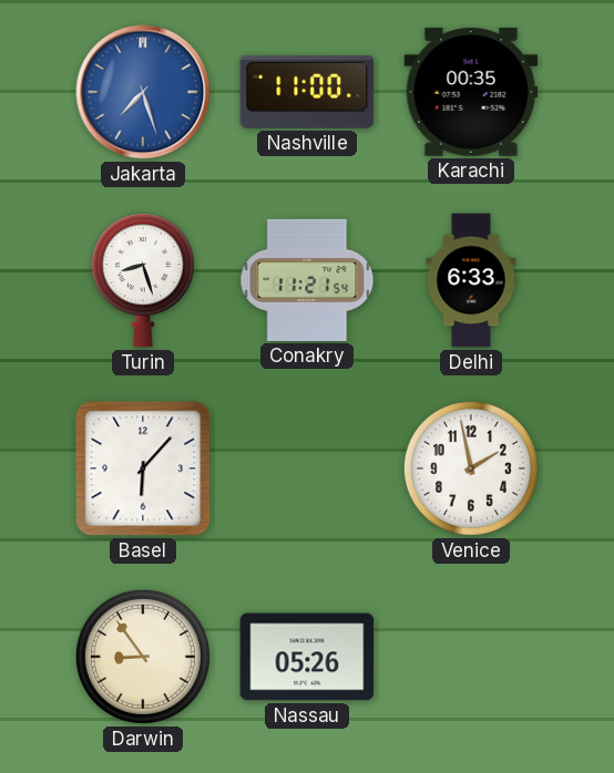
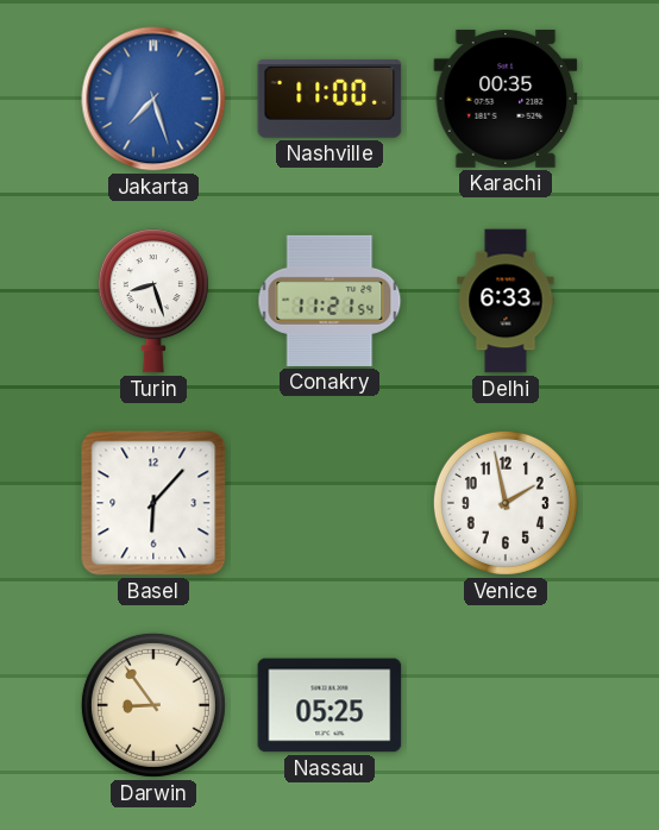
Nassau: 05:26 -> 05:25 (329, 705)
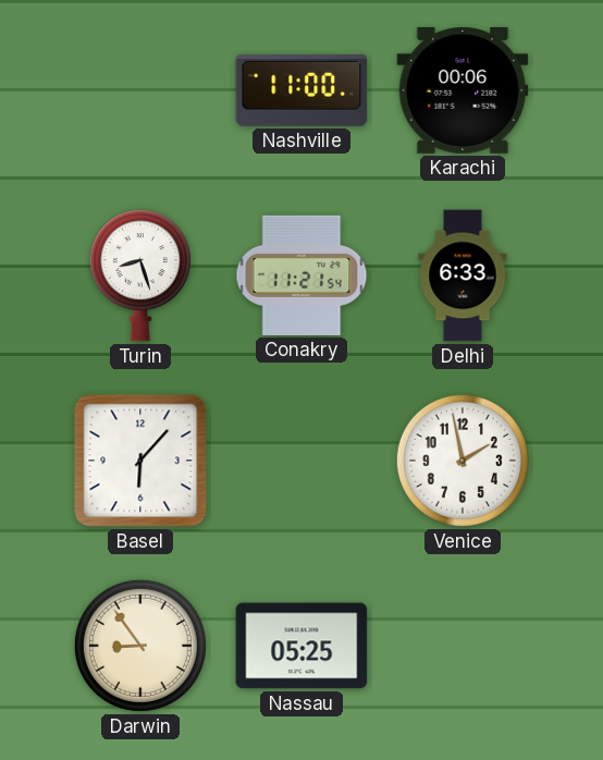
Jakarta: 7:27 -> none (153, 99)
Karachi: 00:35 -> 00:06 (463, 90)
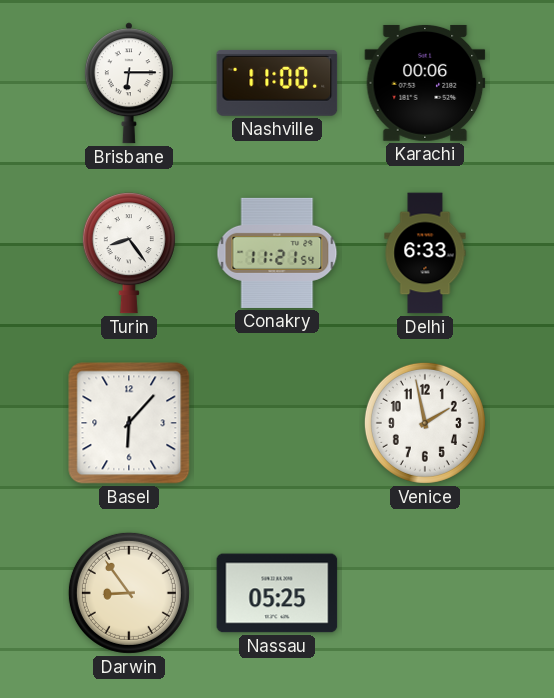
Brisbane: none -> 6:15 (129, 83)
Turin: 8:27 -> 8:24 (129, 253)
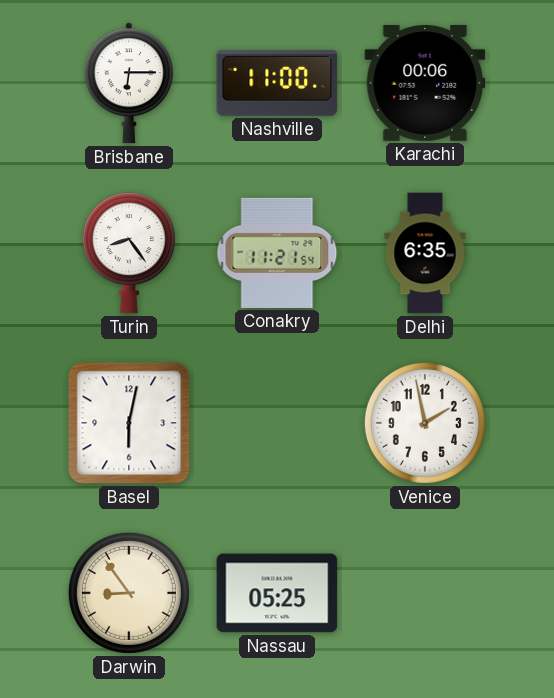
Delhi: 6:33 -> 6:35 (425, 253)
Basel: 6:07 -> 6:02 (129, 423)
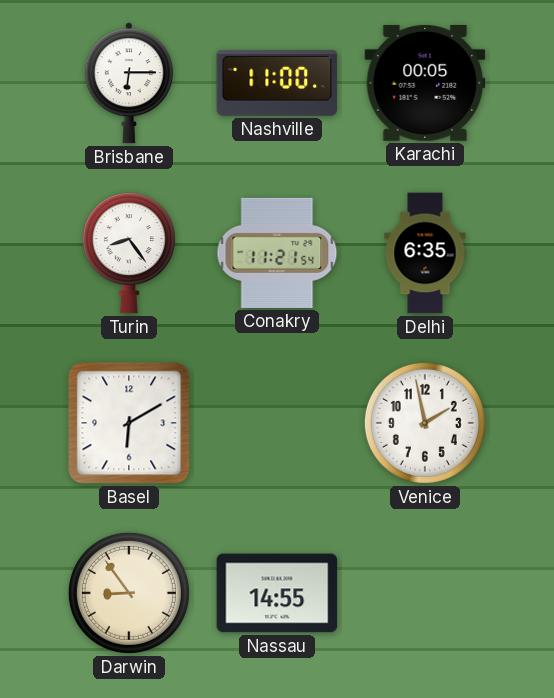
Karachi: 00:06 -> 00:05 (425, 83)
Basel: 6:02 -> 6:10 (129, 423)
Nassau: 05:25 -> 14:55 (277, 593)
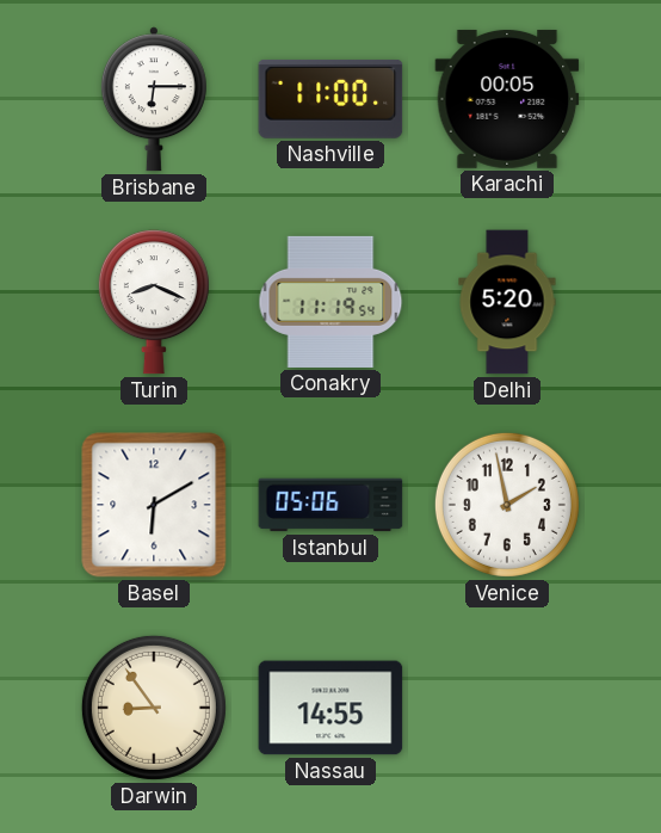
Turin: 8:24 -> 8:19 (154, 302)
Conakry: 11:21 -> 11:19 (330, 302)
Delhi: 6:35 -> 5:20 (507, 302)
Istanbul: none -> 05:06 (330, 505)
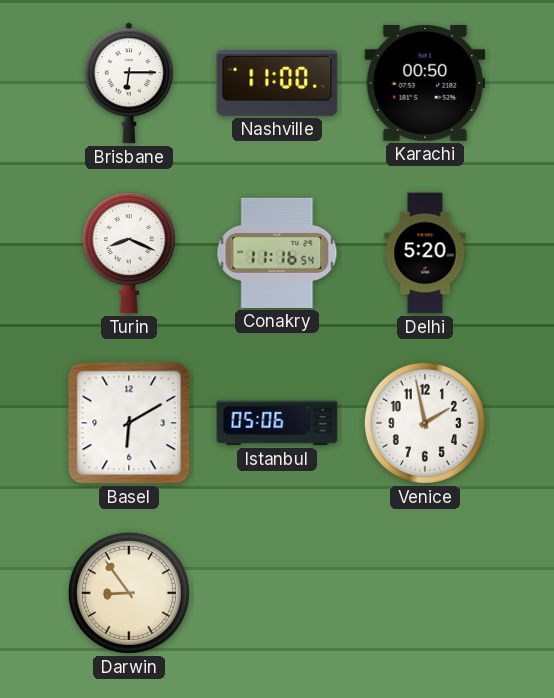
Karachi: 00:05 -> 00:50 (425, 83)
Conakry: 11:19 -> 11:16 (277, 253)
Nassau: 14:55 -> none (330, 708)
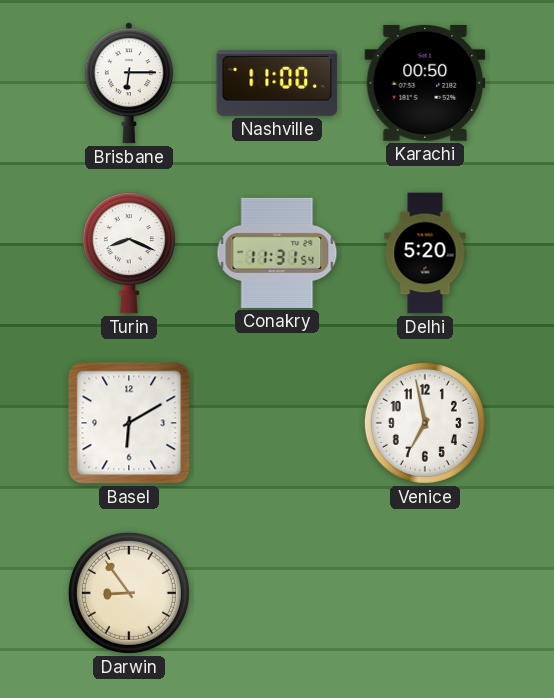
Conakry: 11:16 -> 11:31 (277, 253)
Istanbul: 05:06 -> none (277, 423)
Venice: 1:58 -> 6:58 (425, 423)
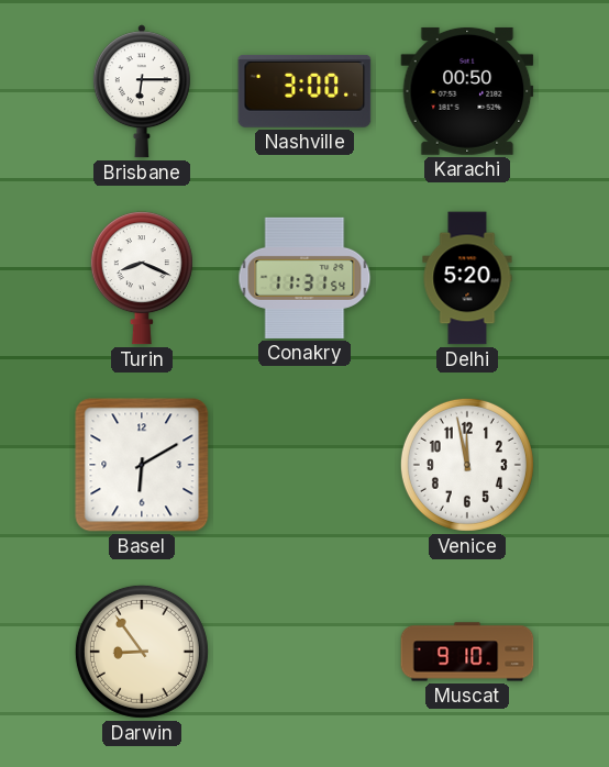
Nashville: 11:00 -> 3:00 (304, 91)
Venice: 6:58 -> 11:58 (467, 465)
Muscat: none -> 9:10 (467, 652)
